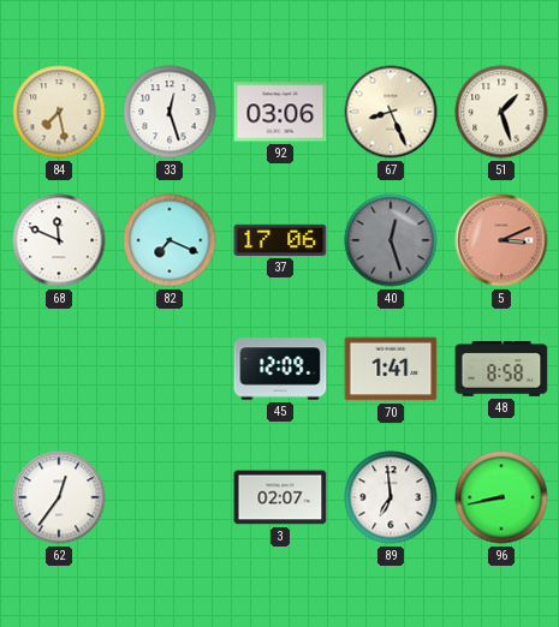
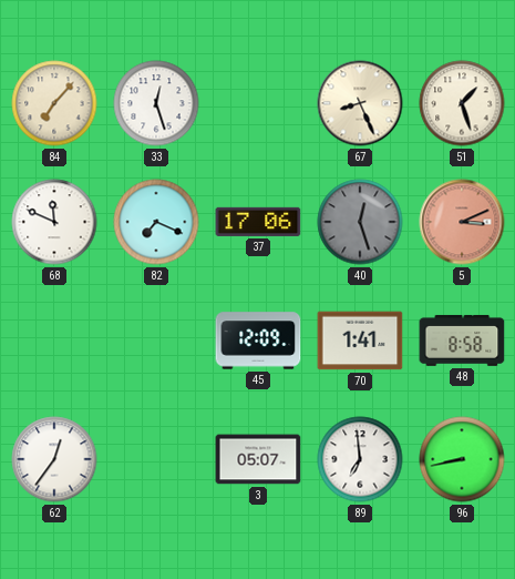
84: 7:28 -> 7:07 (54, 103)
92: 03:06 -> none (280, 112)
3: 02:07 -> 05:07 (258, 459)
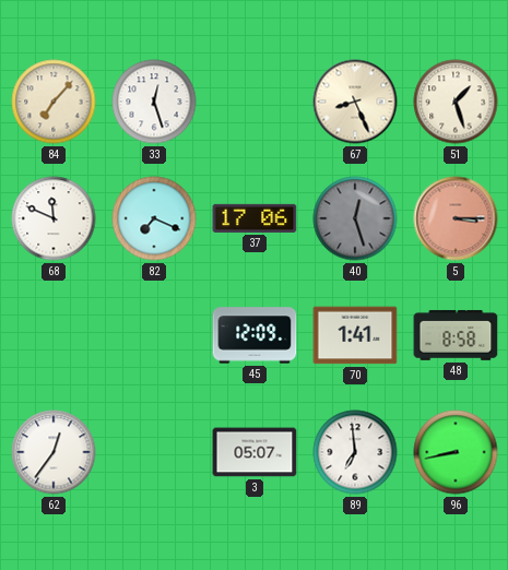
5: 3:11 -> 3:15 (456, 218)
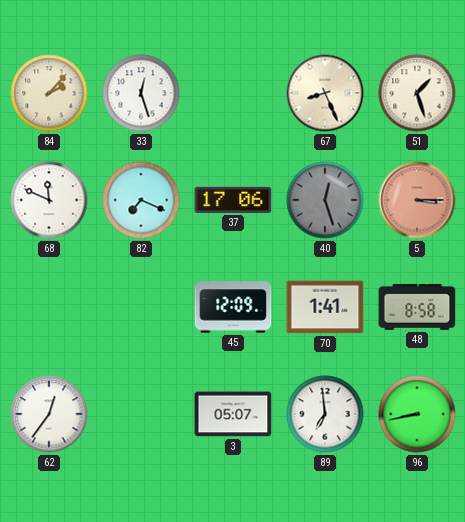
84: 7:07 -> 2:07 (49, 93)
